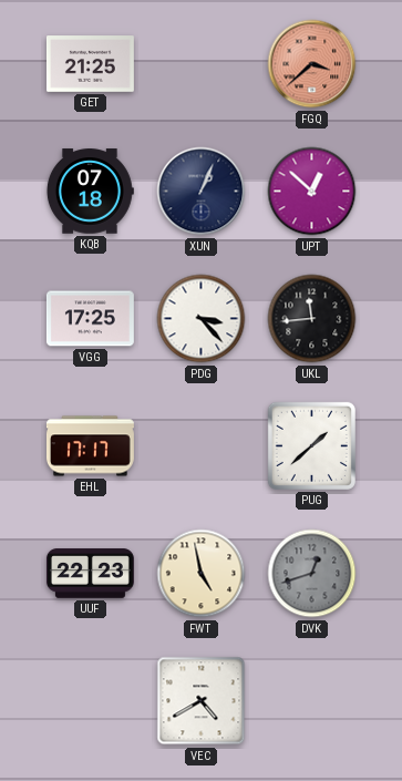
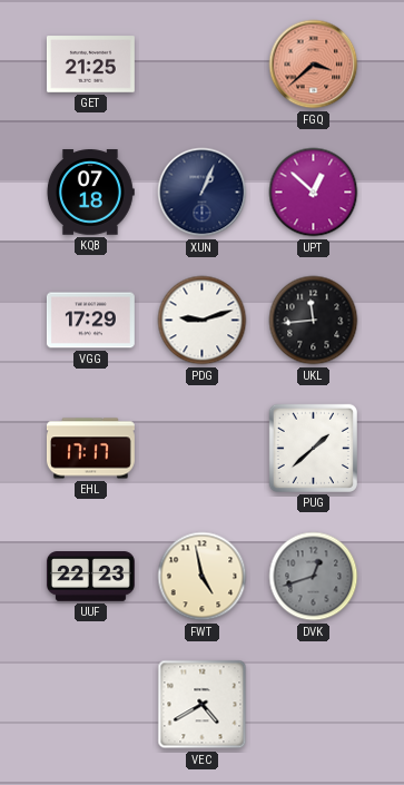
VGG: 17:25 -> 17:29 (90, 321)
PDG: 3:23 -> 9:12 (203, 321)
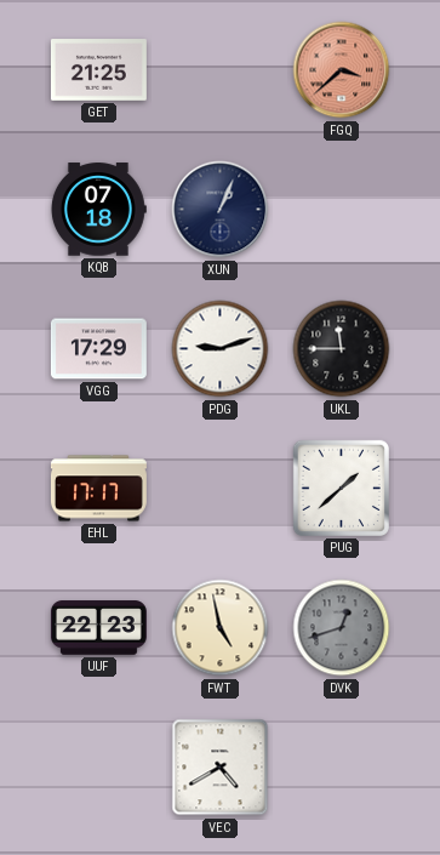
UPT: 12:52 -> none (314, 193)
UKL: 11:44 -> 11:45 (342, 349)
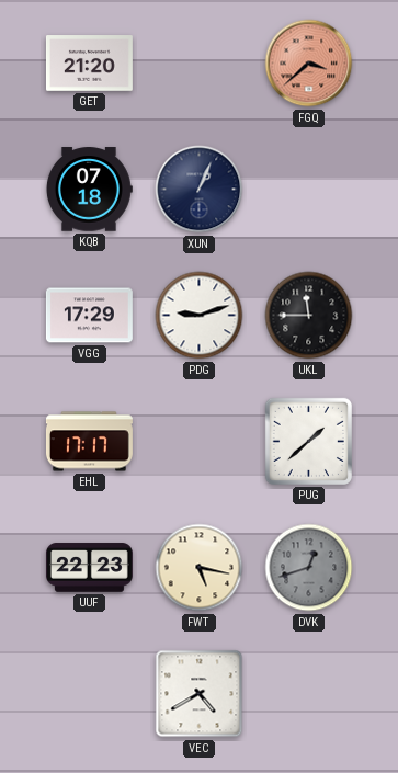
GET: 21:25 -> 21:20 (89, 64)
FWT: 4:58 -> 5:17 (200, 568)
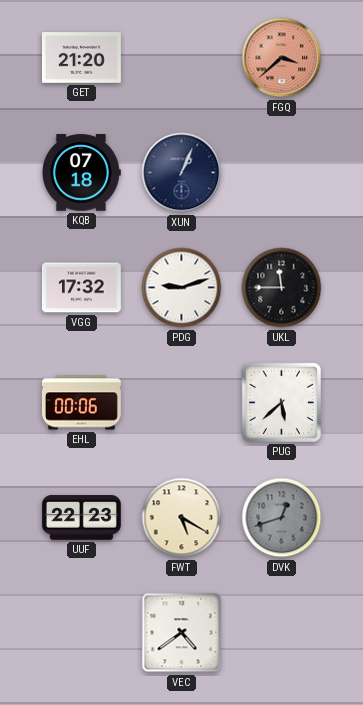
VGG: 17:29 -> 17:32 (81, 288)
EHL: 17:17 -> 00:06 (81, 403)
PUG: 1:38 -> 5:38 (281, 402)
FWT: 5:17 -> 5:20 (182, 518)
VEC: 4:40 -> 4:39 (182, 633)
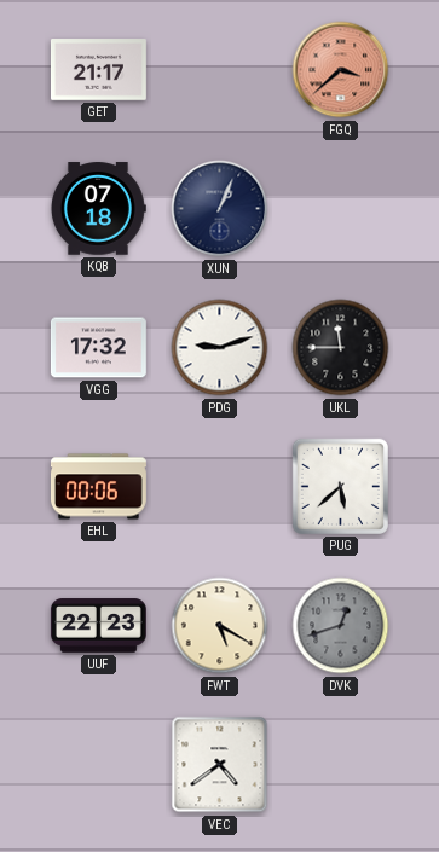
GET: 21:20 -> 21:17 (98, 70)
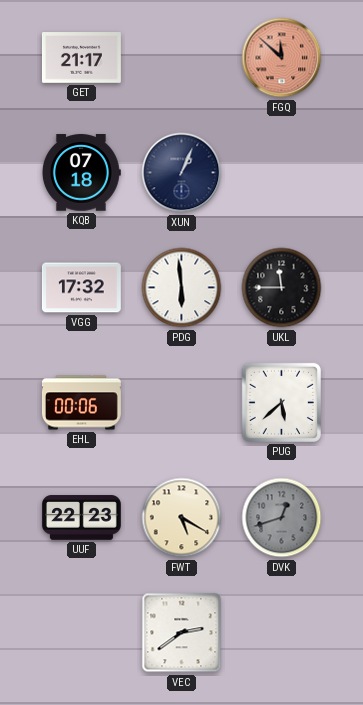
FGQ: 3:38 -> 11:52 (282, 58)
PDG: 9:12 -> 5:59 (182, 288)
VEC: 4:39 -> 2:39 (182, 633)
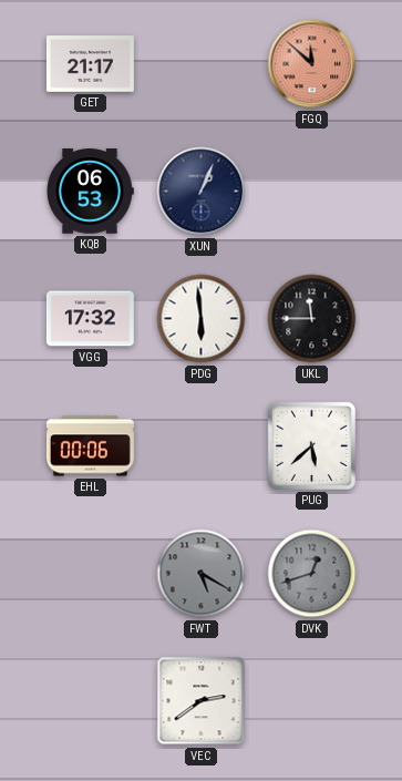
KQB: 07:18 -> 06:53 (90, 192)
UUF: 22:23 -> none (81, 518)
FWT dial: cream -> grey (202, 574)
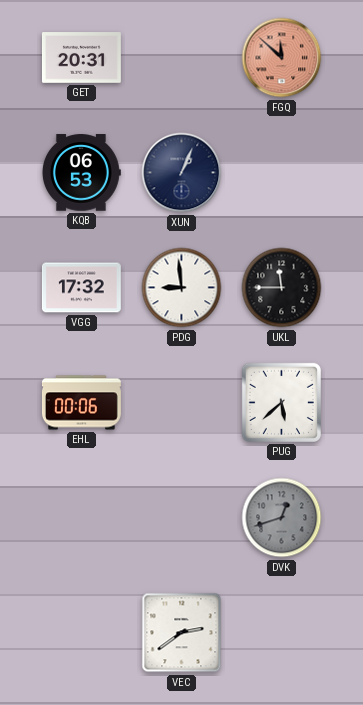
GET: 21:17 -> 20:31 (81, 58)
PDG: 5:59 -> 8:59 (182, 288)
FWT: 5:20 -> none (202, 574)
